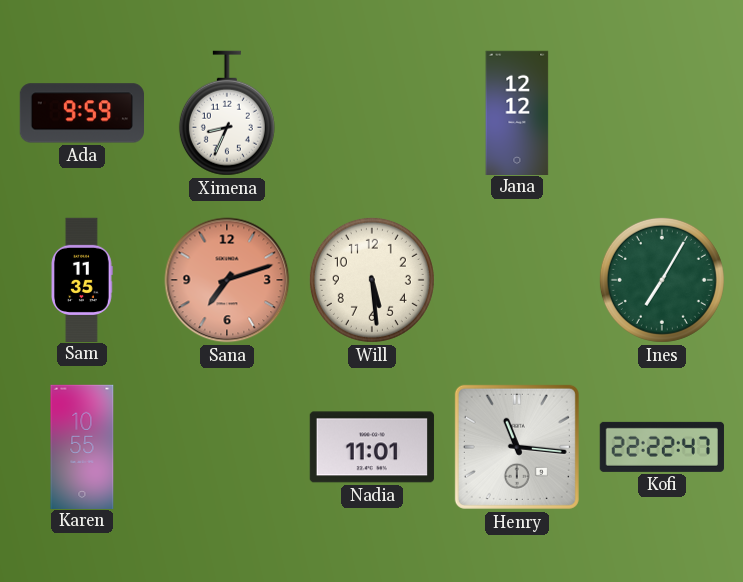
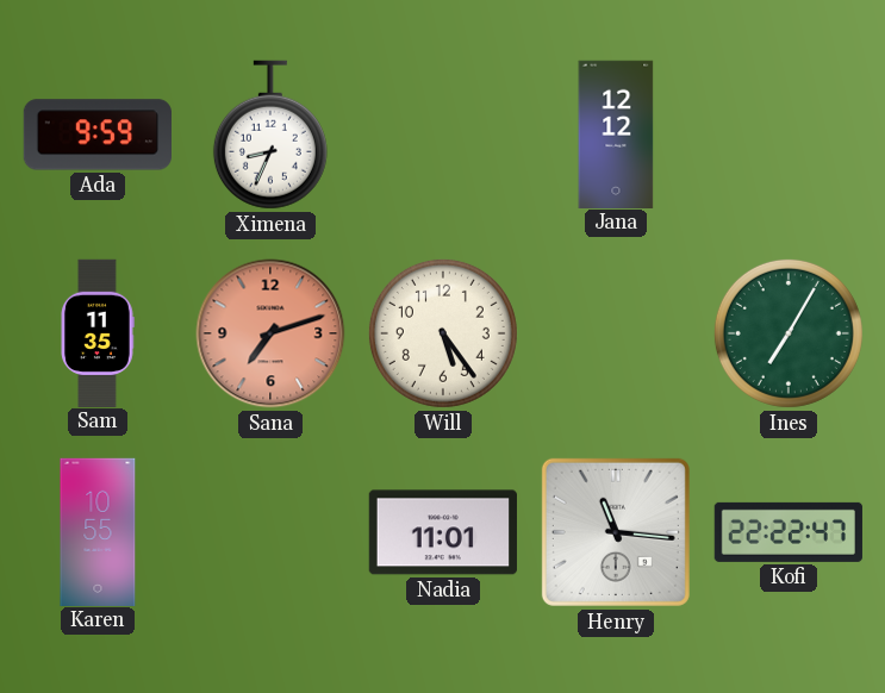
Will: 5:29 -> 5:24 (443, 333)
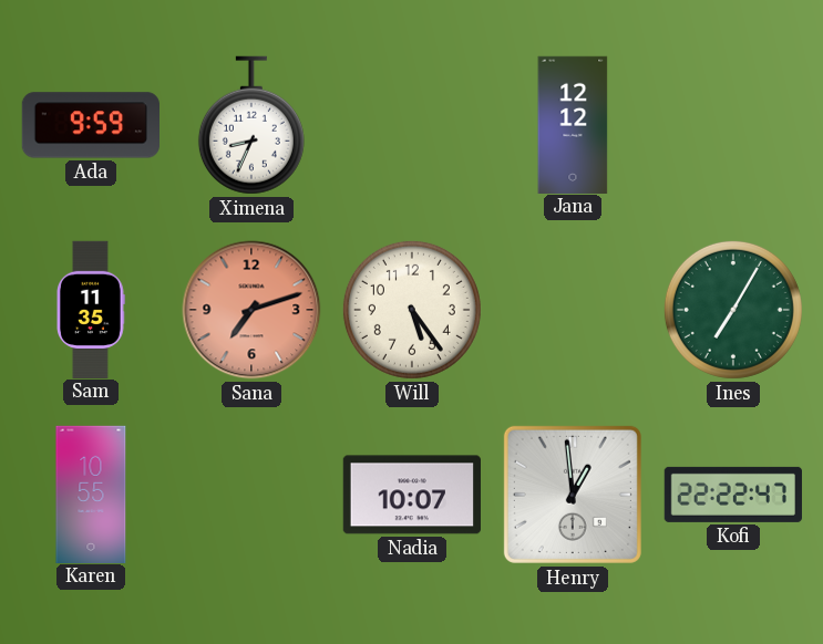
Nadia: 11:01 -> 10:07 (412, 495)
Henry: 11:16 -> 12:59 (573, 495)
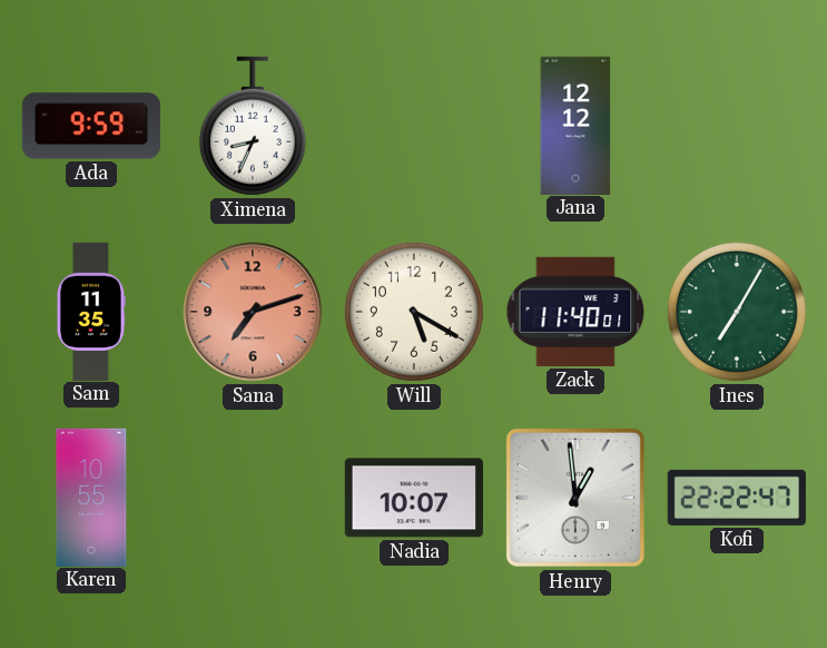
Will: 5:24 -> 5:20 (414, 312)
Zack: none -> 11:40 (575, 312)
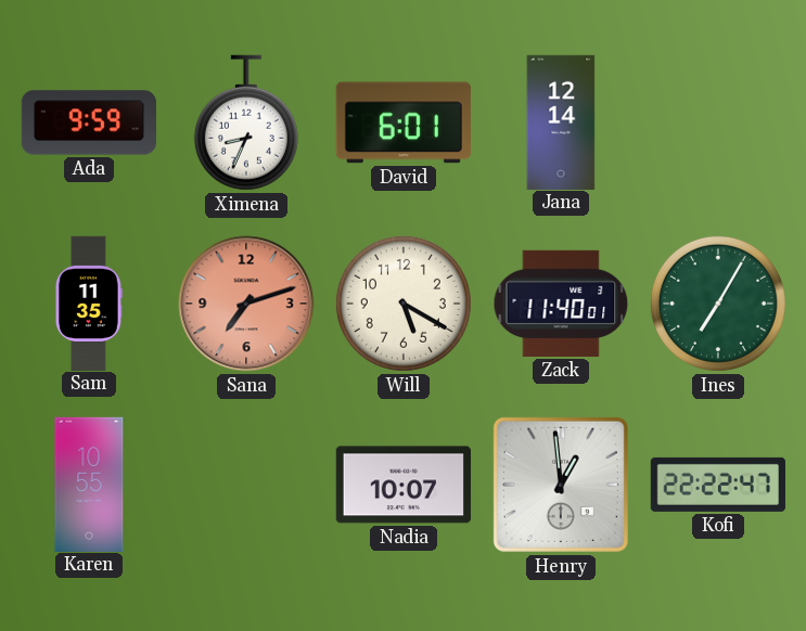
David: none -> 6:01 (404, 123)
Jana: 12:12 -> 12:14 (561, 121)
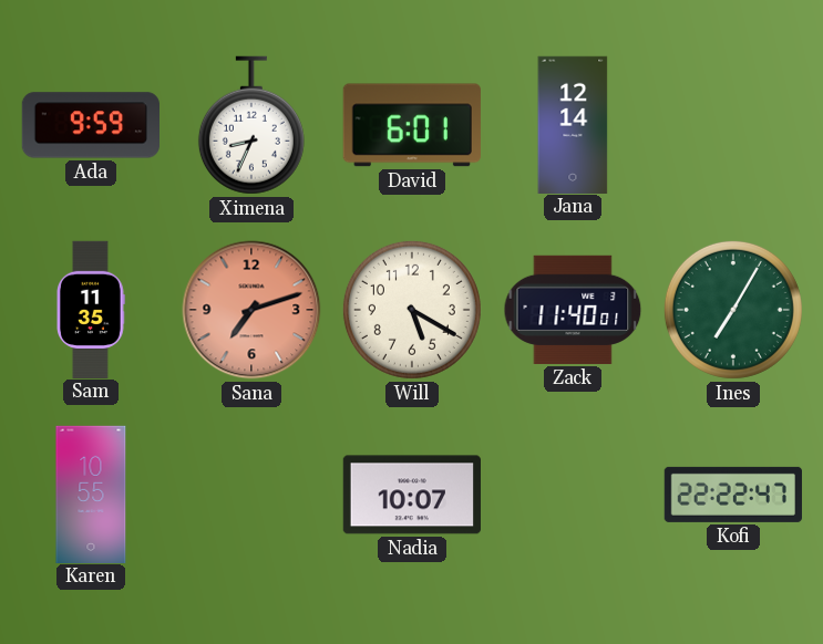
Henry: 12:59 -> none (561, 485)
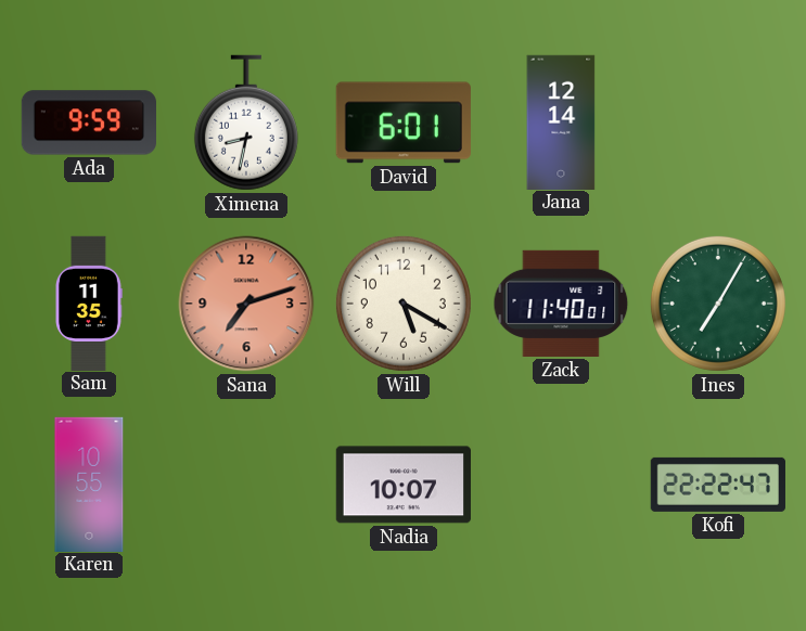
Ximena: 8:34 -> 8:32 (246, 123)
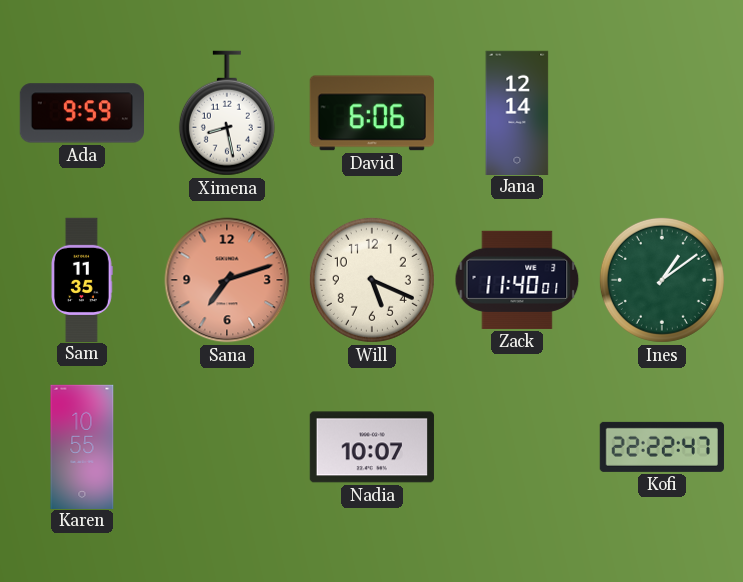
Ximena: 8:32 -> 8:28 (227, 113)
David: 6:01 -> 6:06 (372, 113)
Will: 5:20 -> 5:19 (372, 280)
Ines: 7:05 -> 1:09 (662, 280)
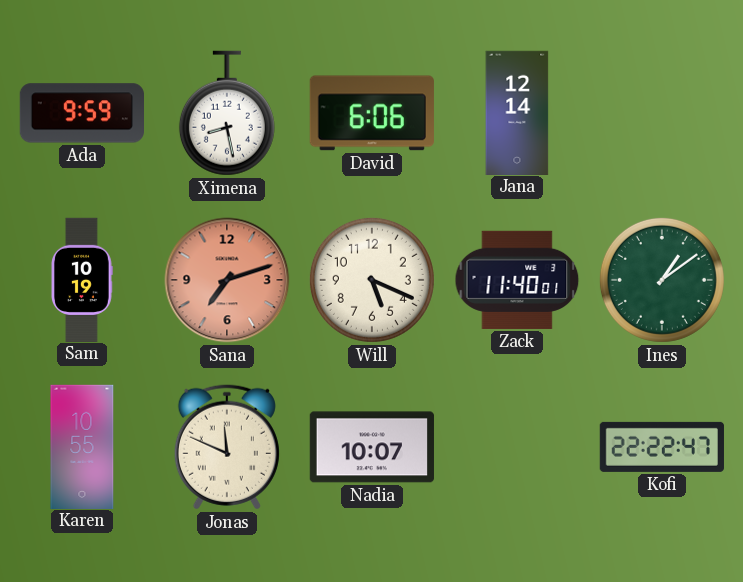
Sam: 11:35 -> 10:19 (82, 279)
Jonas: none -> 11:49 (227, 447)
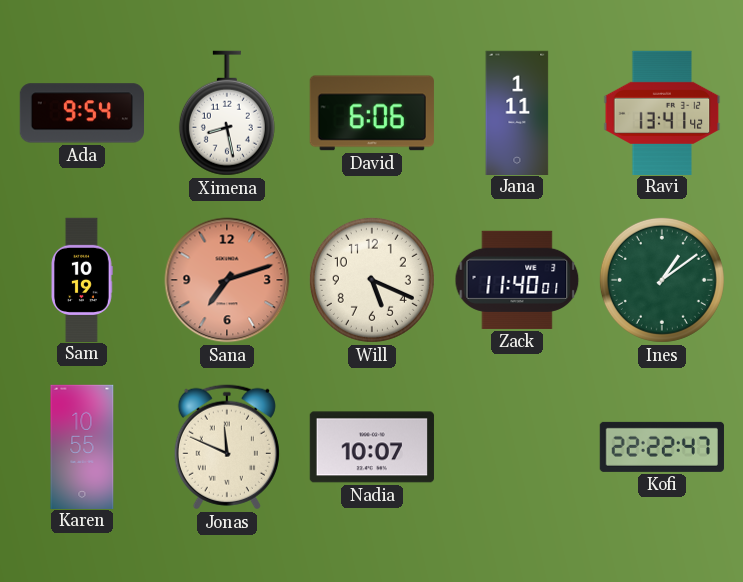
Ada: 9:59 -> 9:54 (81, 113)
Jana: 12:14 -> 1:11 (517, 112)
Ravi: none -> 13:41 (662, 112)
